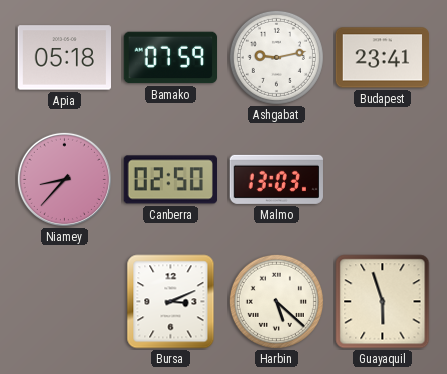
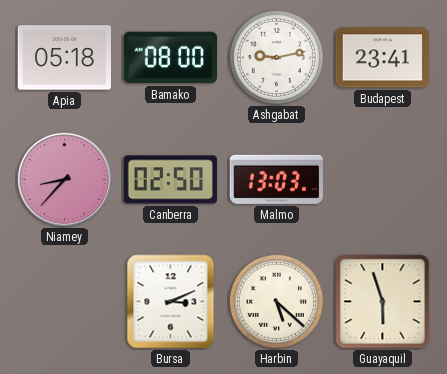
Bamako: 07:59 -> 08:00 (171, 58)
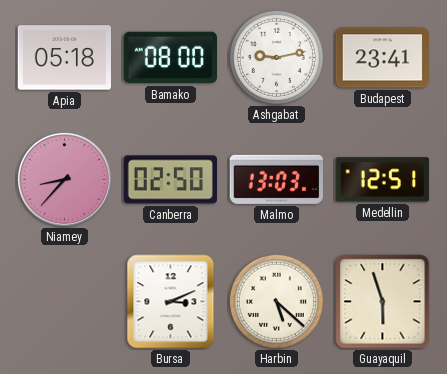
Medellin: none -> 12:51 (382, 180)
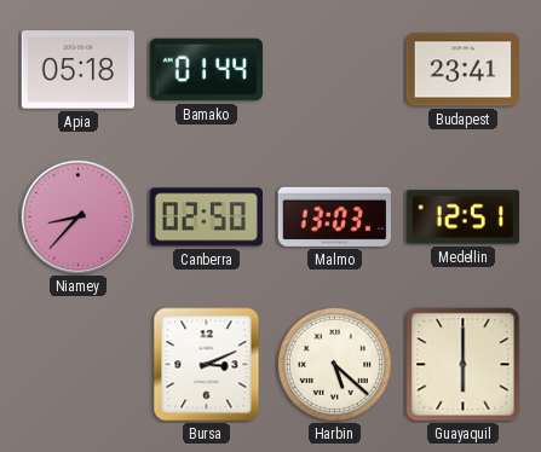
Bamako: 08:00 -> 01:44 (207, 70)
Ashgabat: 9:13 -> none (276, 57)
Guayaquil: 5:57 -> 6:00 (464, 365)
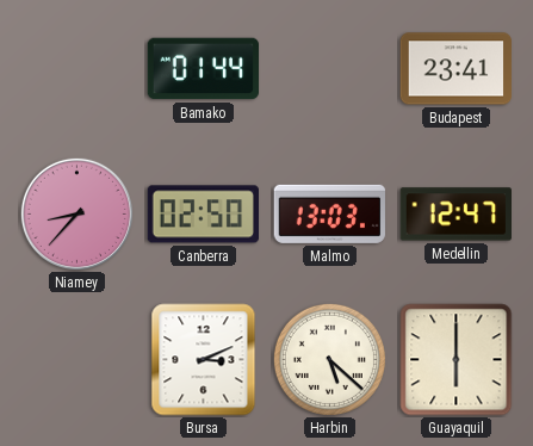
Apia: 05:18 -> none (77, 70)
Medellin: 12:51 -> 12:47 (455, 215)
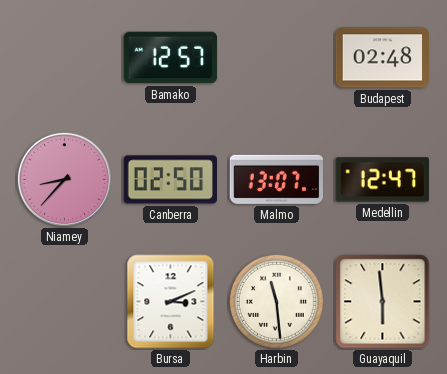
Bamako: 01:44 -> 12:57 (171, 58)
Budapest: 23:41 -> 02:48 (383, 58)
Malmo: 13:03 -> 13:07 (276, 179)
Harbin: 5:22 -> 11:29 (276, 301)
Guayaquil: 6:00 -> 5:59 (383, 302)
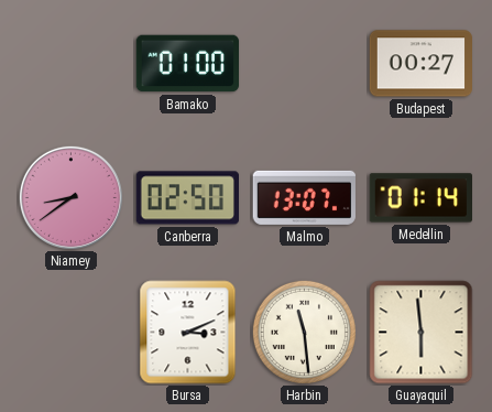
Bamako: 12:57 -> 01:00 (188, 64)
Budapest: 02:48 -> 00:27 (422, 64)
Niamey: 8:37 -> 8:39 (70, 197)
Medellin: 12:47 -> 01:14 (420, 198)
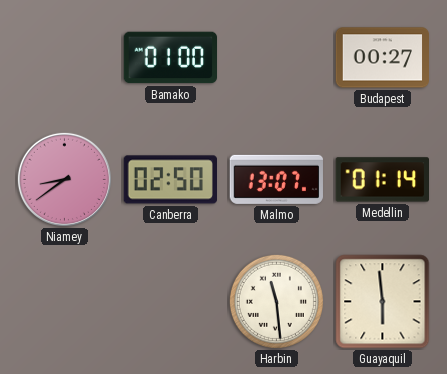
Bursa: 3:11 -> none (188, 333)
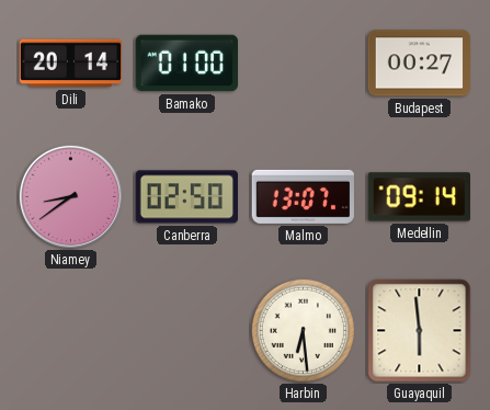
Dili: none -> 20:14 (71, 64)
Medellin: 01:14 -> 09:14 (419, 197)
Harbin: 11:29 -> 6:29 (303, 330)
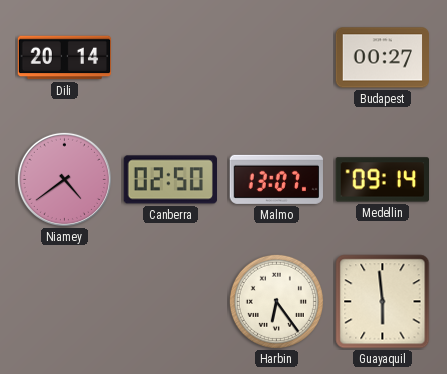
Bamako: 01:00 -> none (187, 64)
Niamey: 8:39 -> 4:39 (64, 179)
Harbin: 6:29 -> 6:24 (276, 301)
